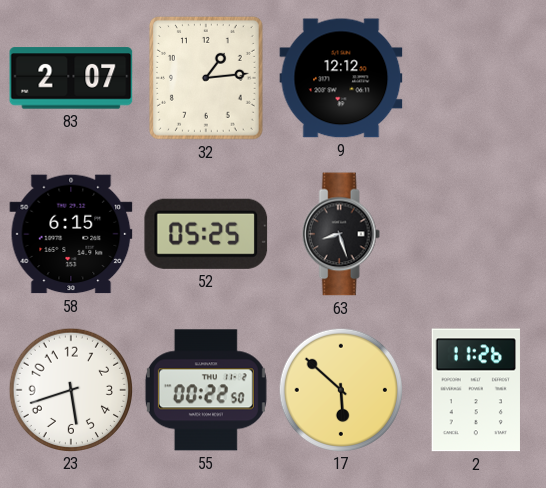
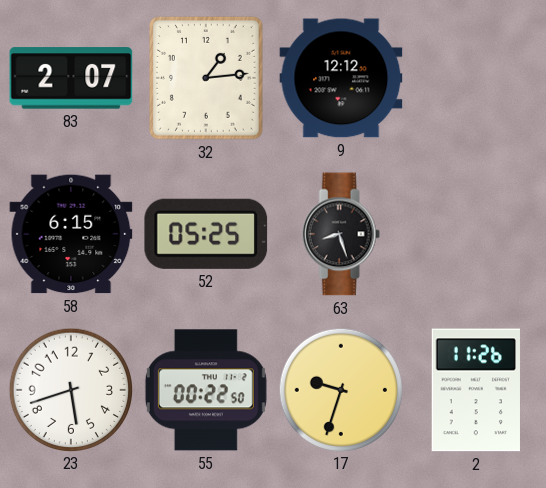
17: 5:52 -> 9:33 (340, 389)
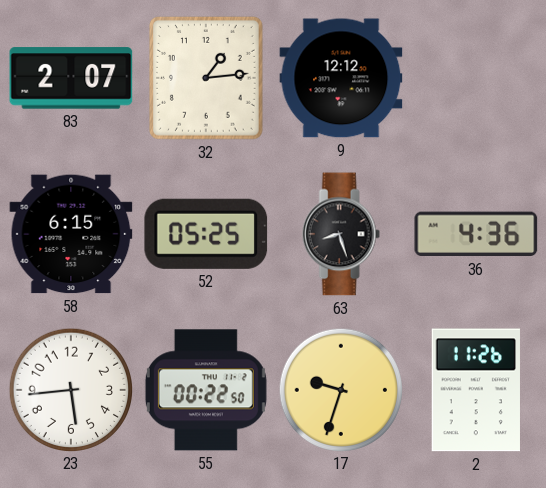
36: none -> 4:36 (476, 234)
23: 5:42 -> 5:44 (70, 389)
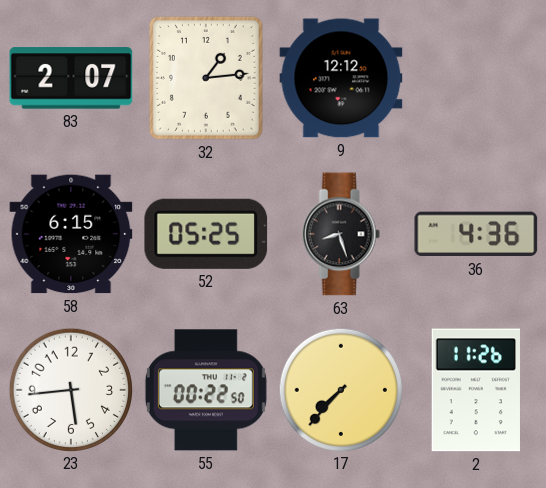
17: 9:33 -> 7:37 (340, 389)
